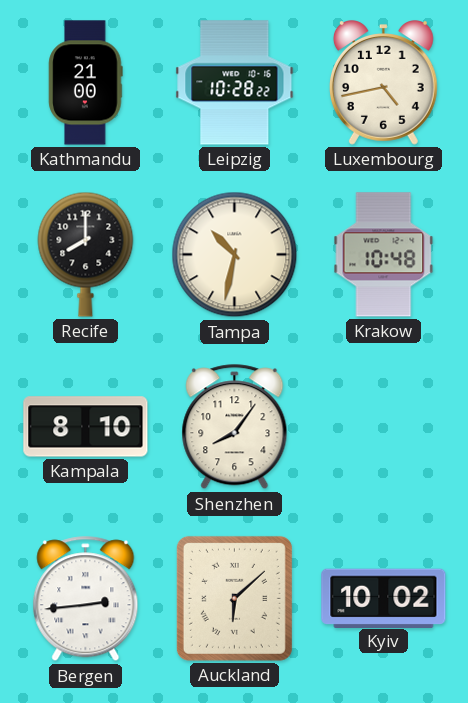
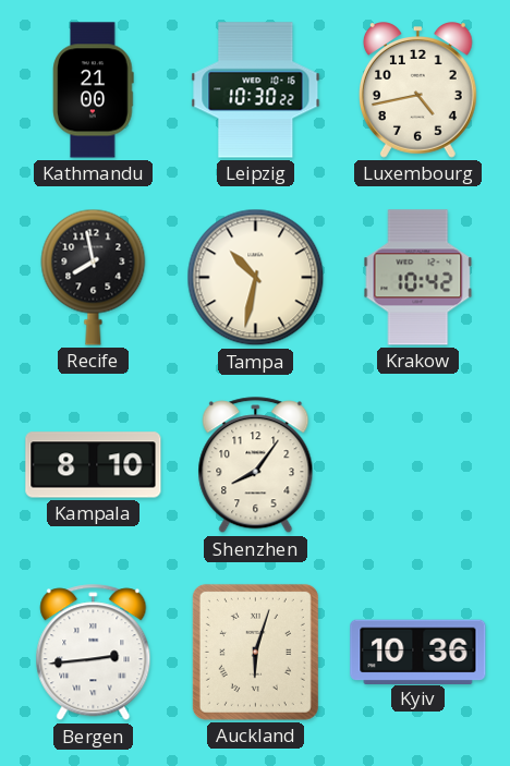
Leipzig: 10:28 -> 10:30 (256, 90)
Recife: 8:00 -> 7:58 (94, 277)
Krakow: 10:48 -> 10:42 (418, 278)
Auckland: 6:08 -> 6:03 (255, 652)
Kyiv: 10:02 -> 10:36 (418, 652)
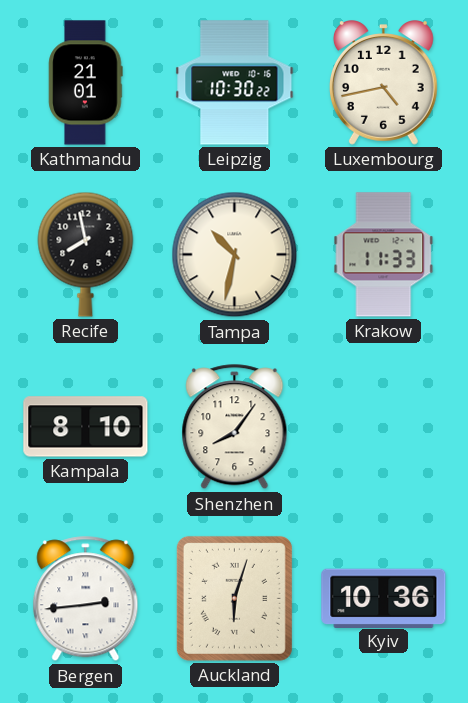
Kathmandu: 21:00 -> 21:01 (86, 83)
Krakow: 10:42 -> 11:33 (384, 255)
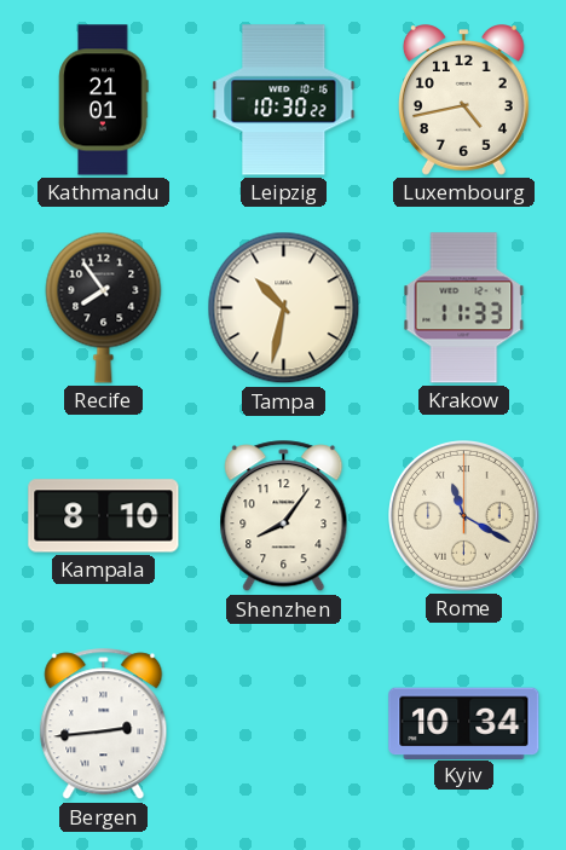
Recife: 7:58 -> 7:54 (104, 307)
Rome: none -> 11:20 (464, 516)
Auckland: 6:03 -> none (234, 598)
Kyiv: 10:36 -> 10:34 (464, 723)
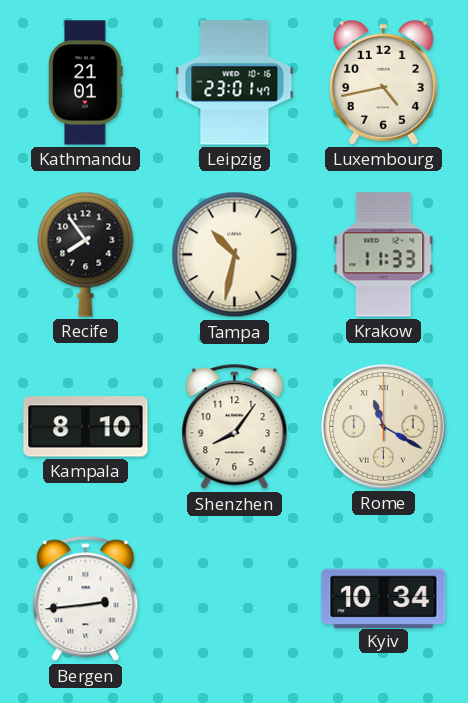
Leipzig: 10:30 -> 23:01 (235, 83)
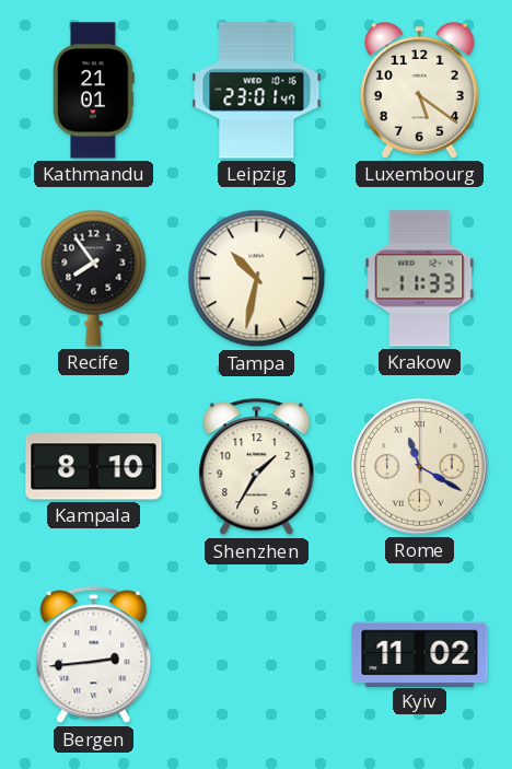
Luxembourg: 4:43 -> 5:21 (419, 91)
Shenzhen: 8:06 -> 1:35 (257, 467)
Kyiv: 10:34 -> 11:02 (420, 654)
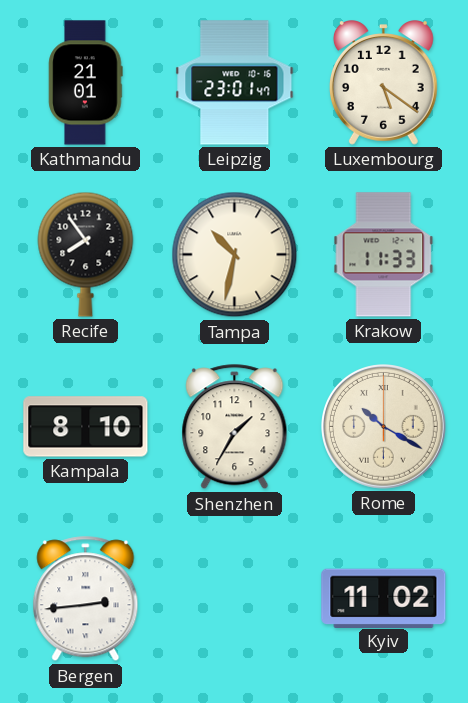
Rome: 11:20 -> 10:20 (384, 427)
